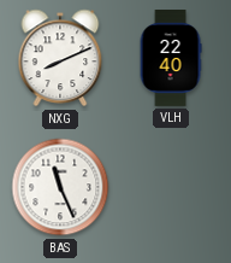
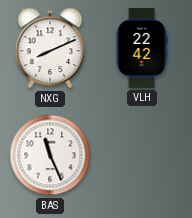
VLH: 22:40 -> 22:42 (142, 49)
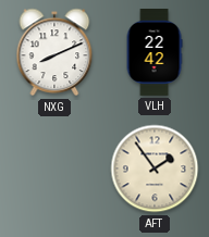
BAS: 11:26 -> none (50, 155)
AFT: none -> 1:54 (155, 169)
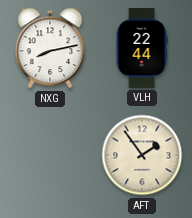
NXG: 8:11 -> 8:13 (50, 48)
VLH: 22:42 -> 22:44 (142, 49)
